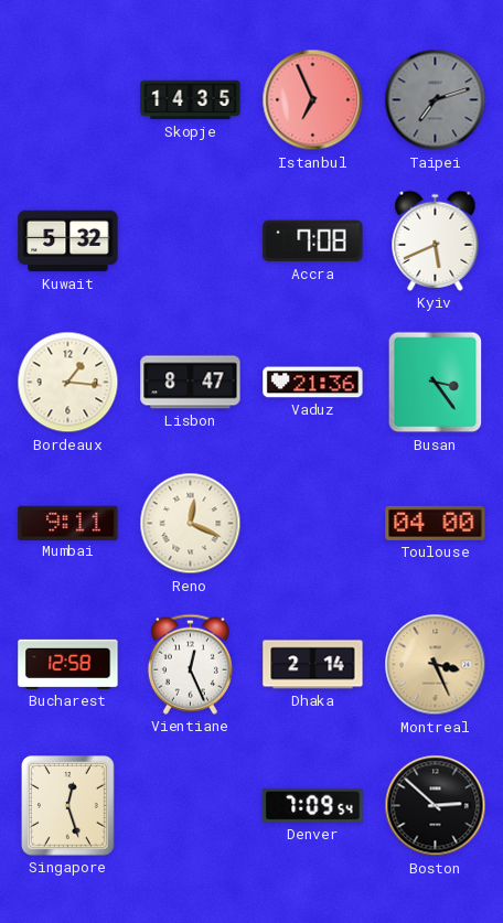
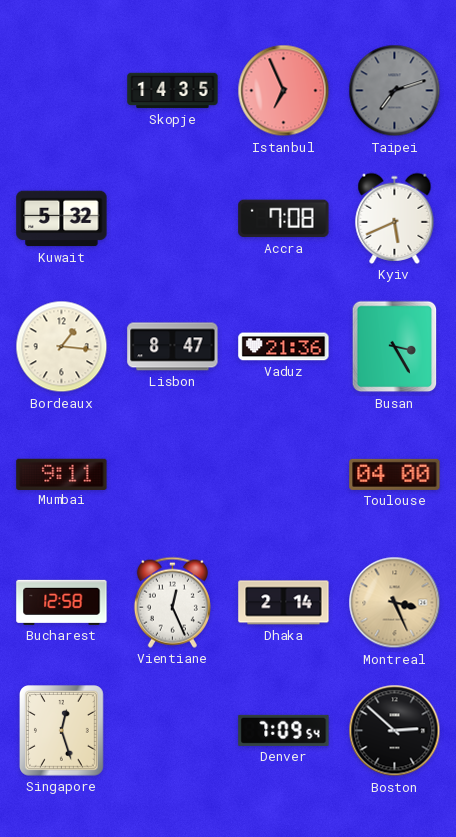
Busan: 3:24 -> 3:25 (395, 347)
Reno: 12:19 -> none (191, 524)
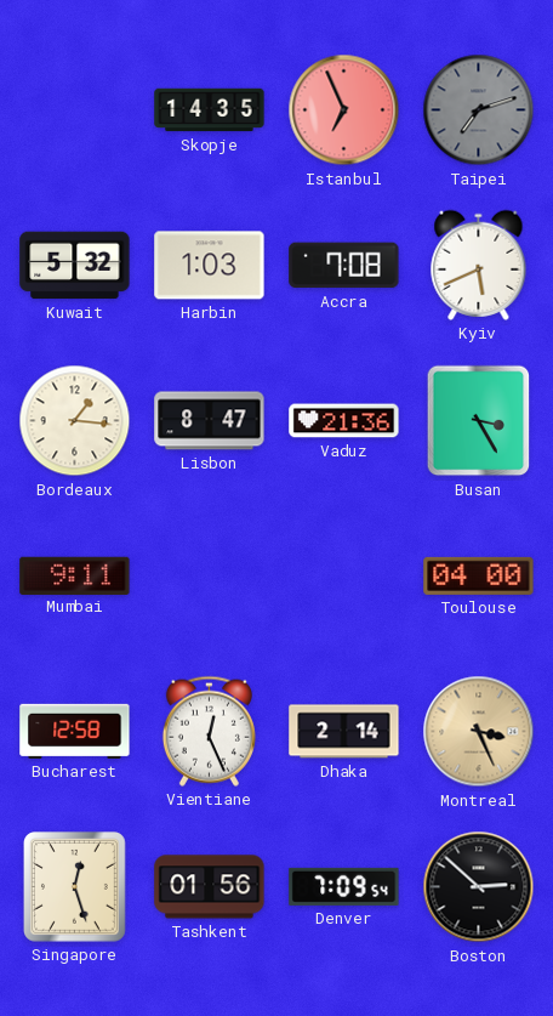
Harbin: none -> 1:03 (210, 266)
Tashkent: none -> 01:56 (210, 887)
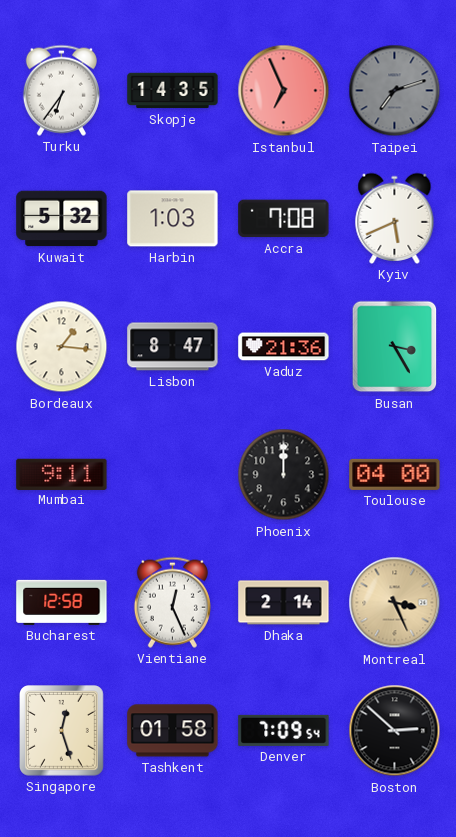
Turku: none -> 6:36 (61, 90)
Phoenix: none -> 12:00 (284, 475)
Tashkent: 01:56 -> 01:58 (173, 731)
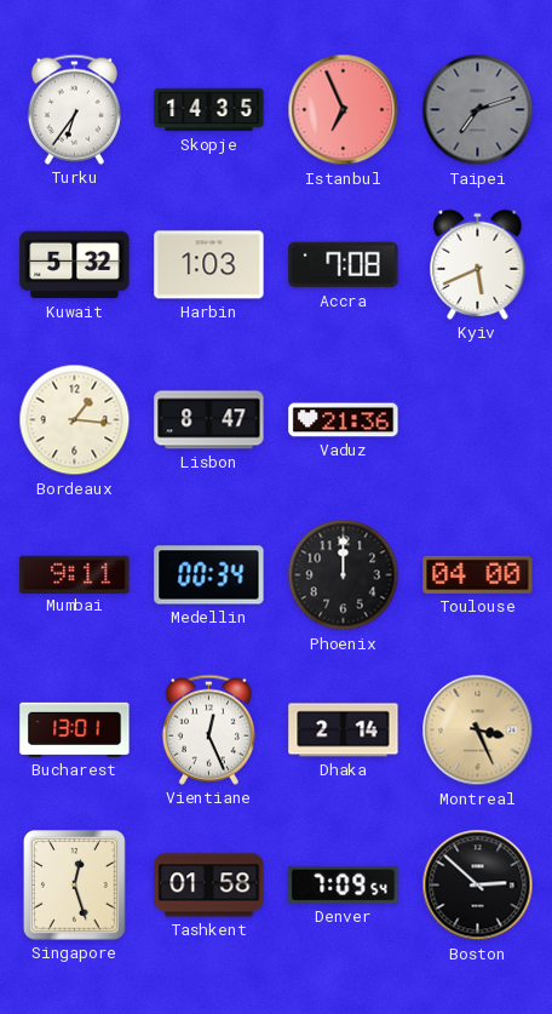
Busan: 3:25 -> none (395, 347)
Medellin: none -> 00:34 (209, 575)
Bucharest: 12:58 -> 13:01 (75, 729)
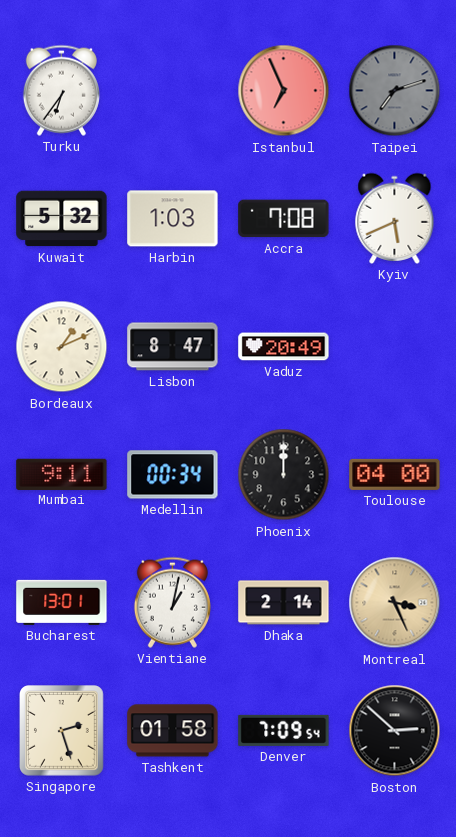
Skopje: 14:35 -> none (209, 110)
Bordeaux: 1:16 -> 1:11 (62, 347)
Vaduz: 21:36 -> 20:49 (284, 347)
Vientiane: 12:26 -> 1:02 (172, 602)
Singapore: 12:27 -> 2:27 (62, 731)
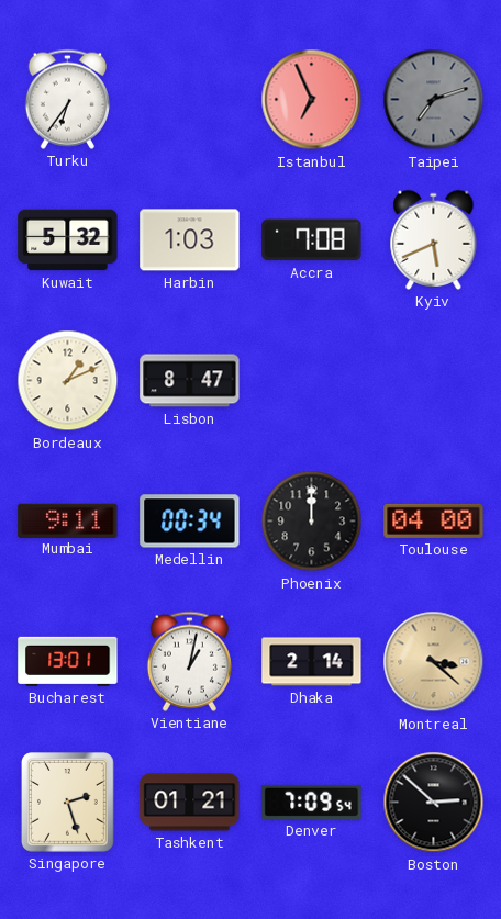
Vaduz: 20:49 -> none (284, 347)
Montreal: 3:26 -> 3:22 (434, 662)
Tashkent: 01:58 -> 01:21 (190, 803)
